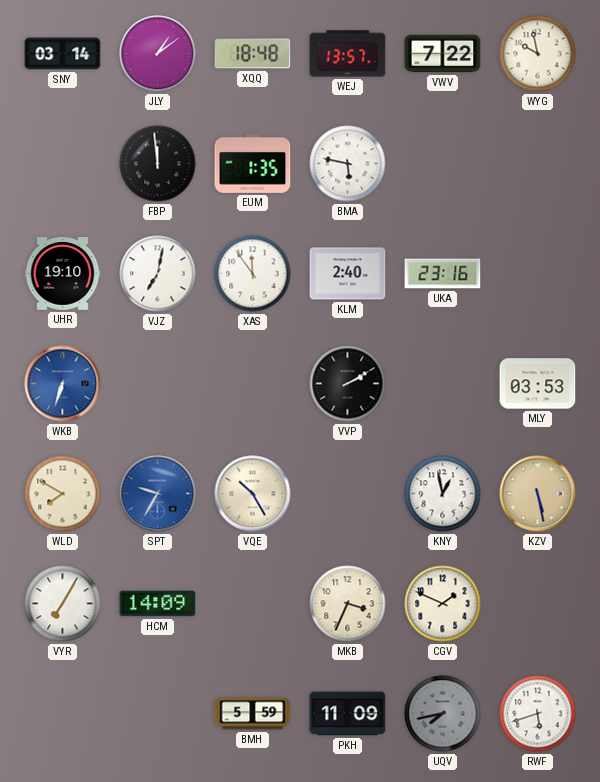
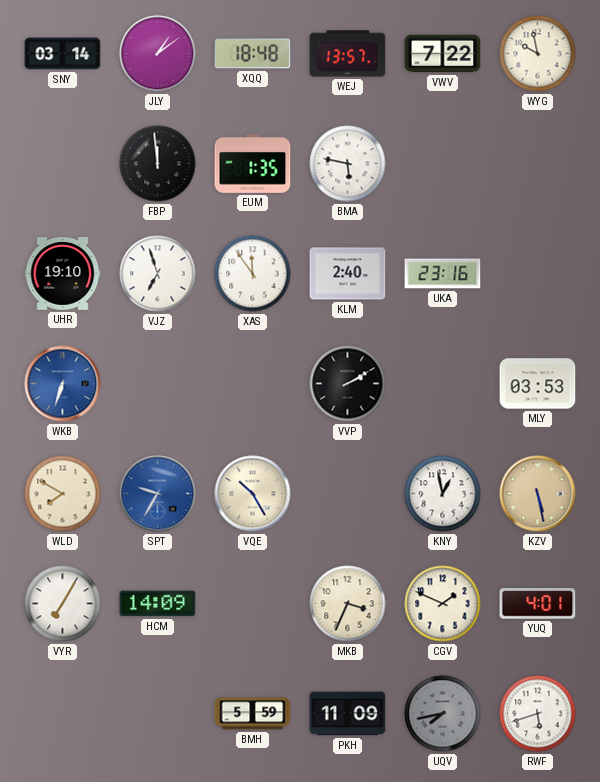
VJZ: 7:02 -> 6:57 (158, 274)
YUQ: none -> 4:01 (538, 604)
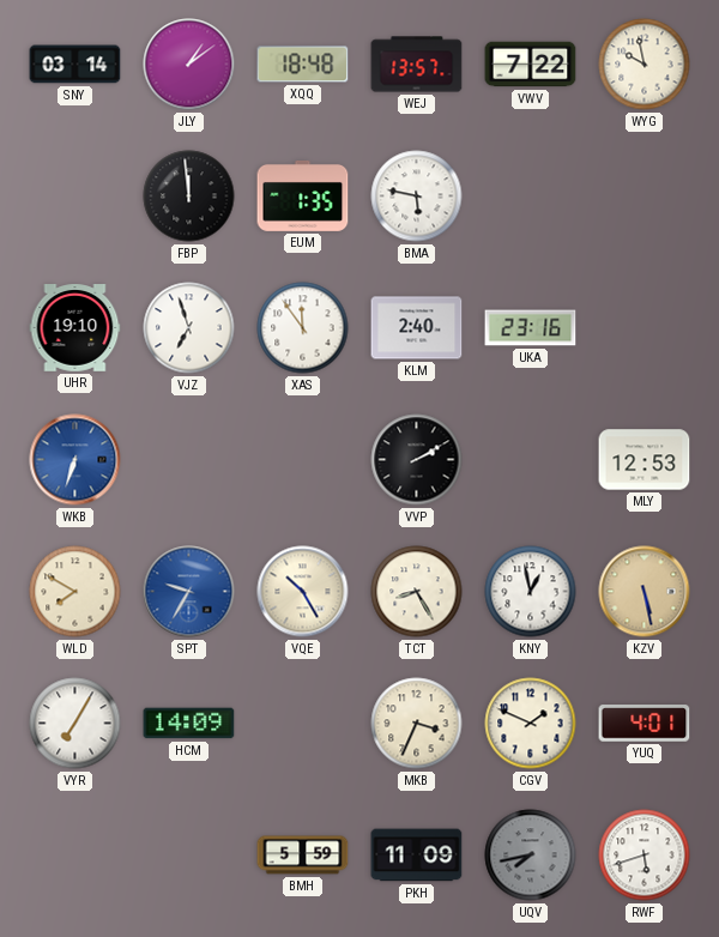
MLY: 03:53 -> 12:53 (645, 460)
TCT: none -> 8:25 (417, 592)
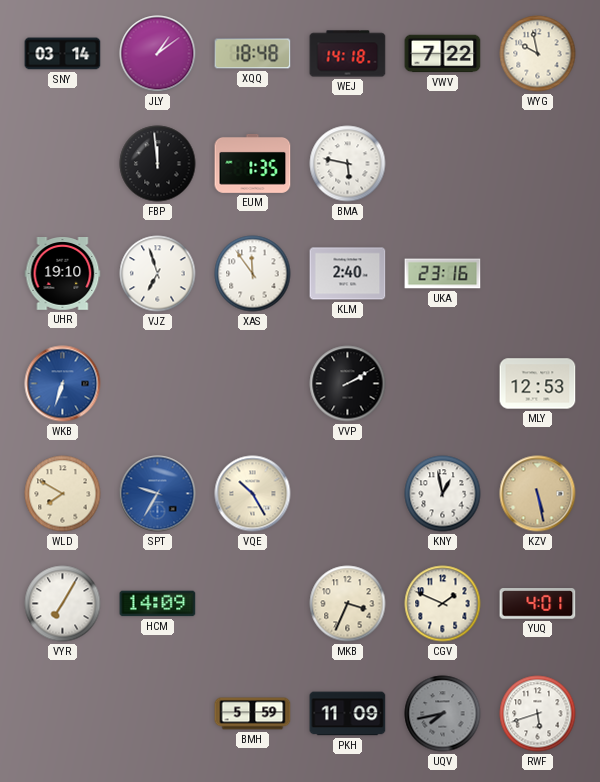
WEJ: 13:57 -> 14:18 (348, 54)
TCT: 8:25 -> none (417, 592)
